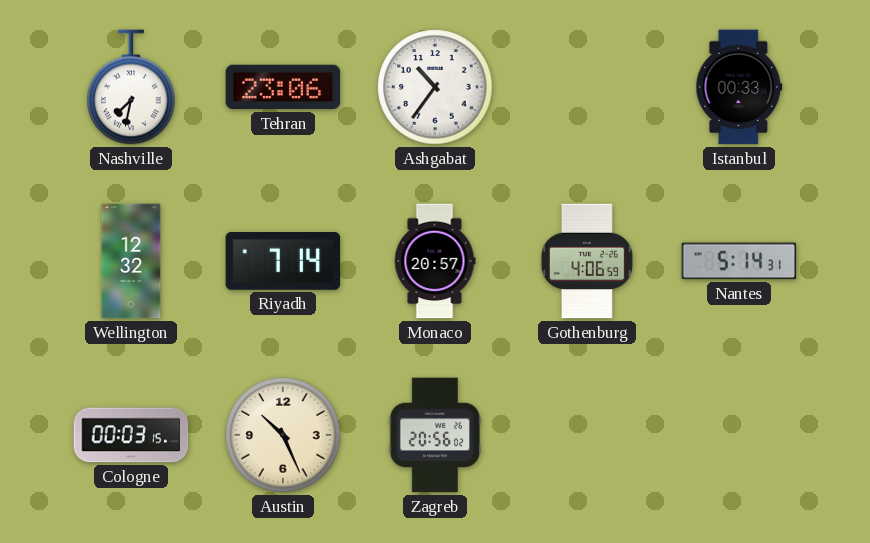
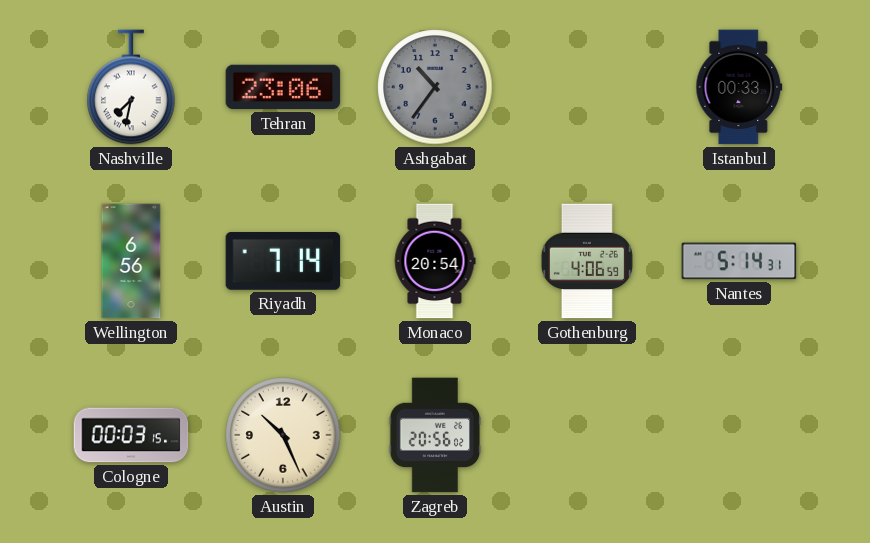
Ashgabat dial: white -> grey (435, 87)
Wellington: 12:32 -> 6:56 (131, 261)
Monaco: 20:57 -> 20:54 (435, 261)
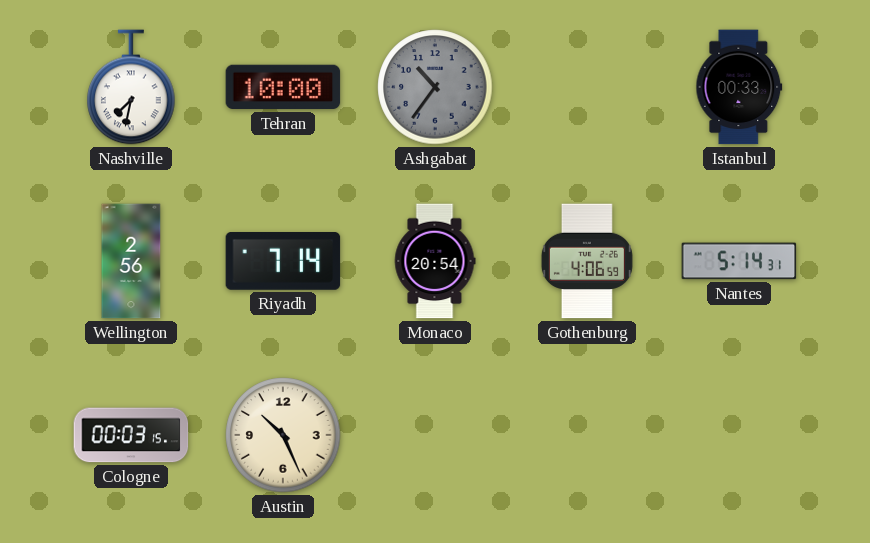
Tehran: 23:06 -> 10:00 (283, 87)
Wellington: 6:56 -> 2:56 (131, 261)
Zagreb: 20:56 -> none (435, 435)
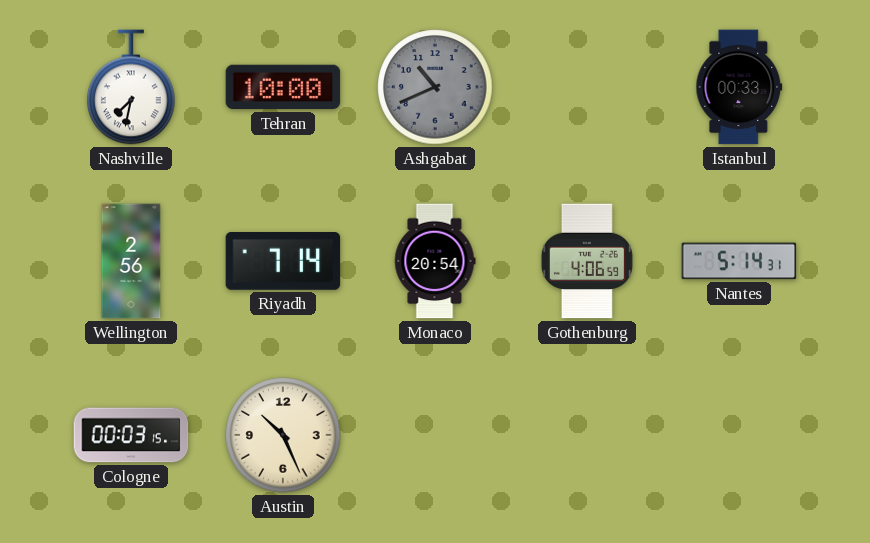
Ashgabat: 10:36 -> 10:41 (435, 87)
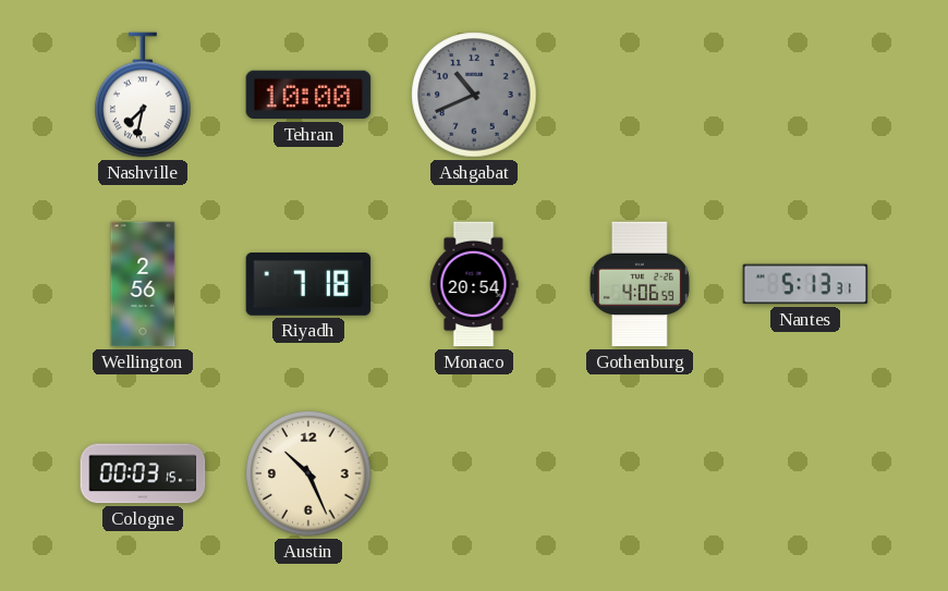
Istanbul: 00:33 -> none (739, 87)
Riyadh: 7:14 -> 7:18 (308, 285)
Nantes: 5:14 -> 5:13 (805, 284)
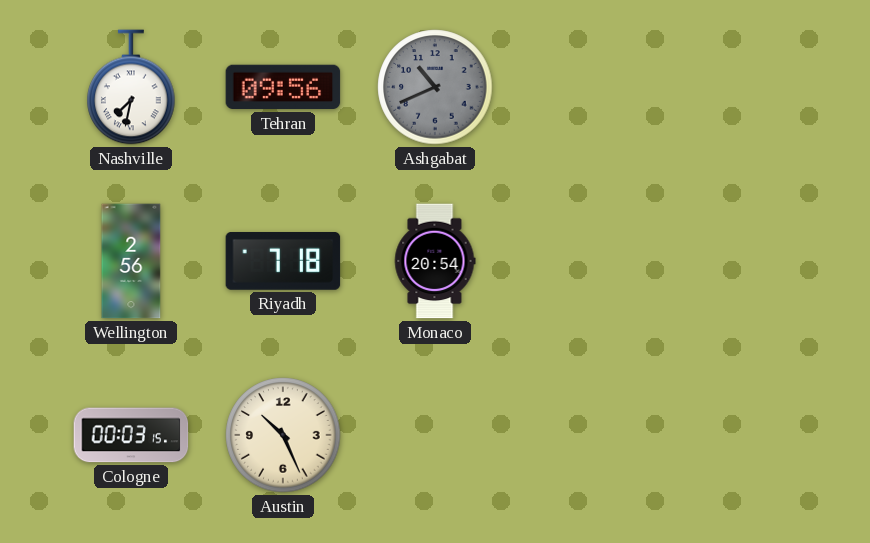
Tehran: 10:00 -> 09:56 (283, 87)
Gothenburg: 4:06 -> none (640, 284)
Nantes: 5:13 -> none (805, 284)
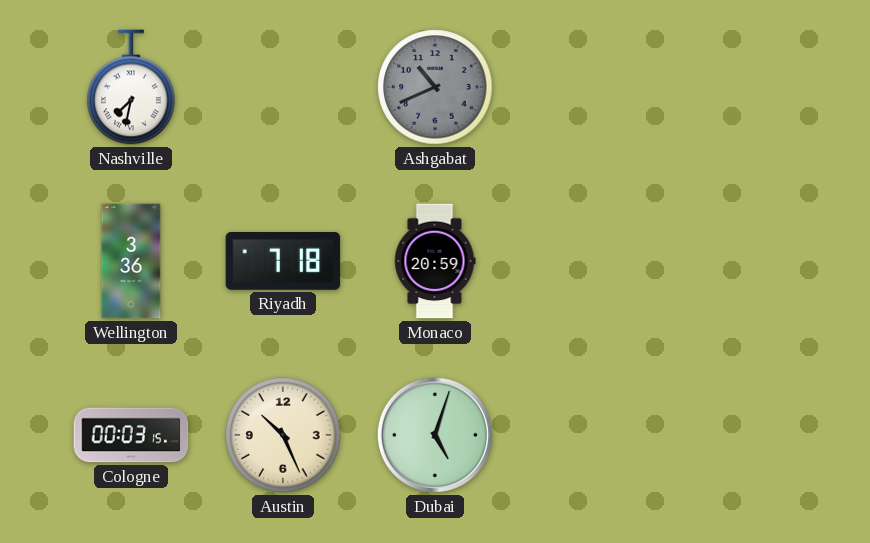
Tehran: 09:56 -> none (283, 87)
Wellington: 2:56 -> 3:36 (131, 261)
Monaco: 20:54 -> 20:59 (435, 261)
Dubai: none -> 5:03 (435, 435)
